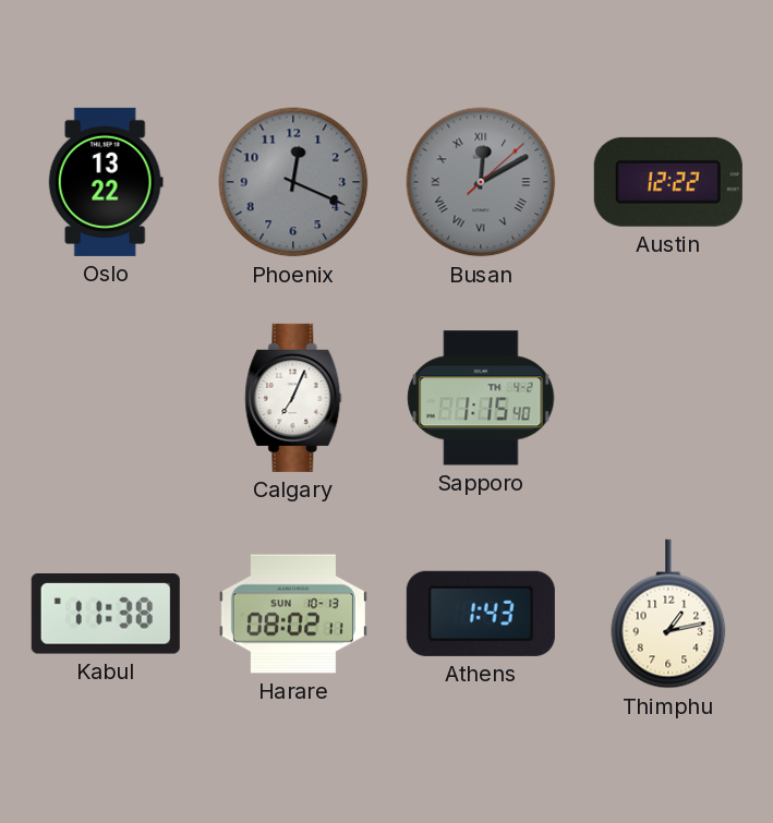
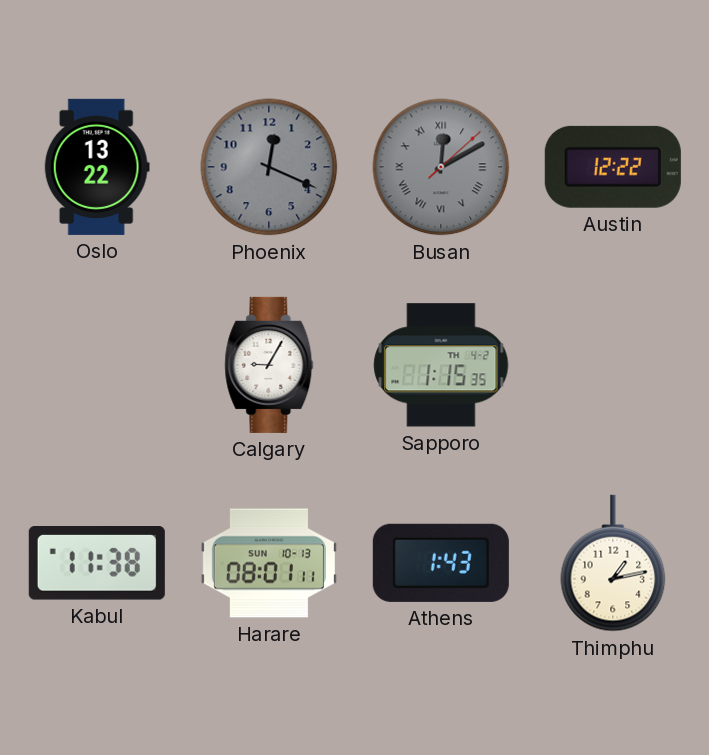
Calgary: 7:04 -> 9:05 (269, 365)
Sapporo: 1:15:40 -> 1:15:35 (441, 365)
Harare: 08:02 -> 08:01 (269, 563)
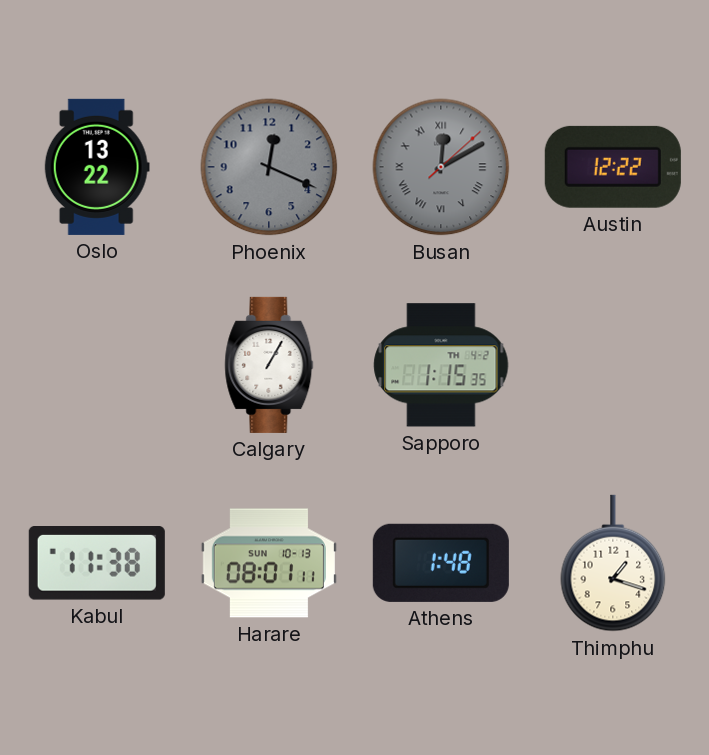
Calgary: 9:05 -> 1:05 (269, 365)
Athens: 1:43 -> 1:48 (441, 563)
Thimphu: 1:13 -> 1:18 (613, 563)
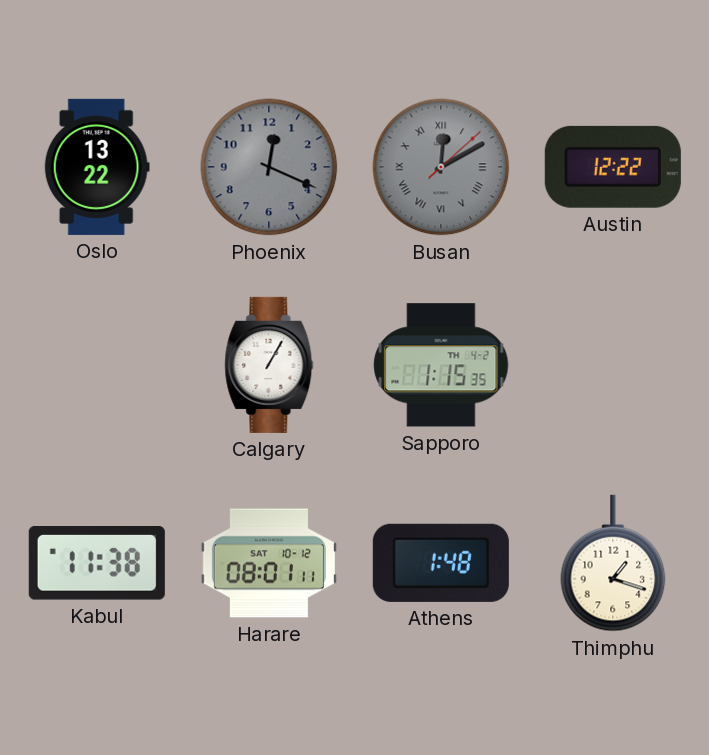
Harare date: SUN 10-13 -> SAT 10-12 (269, 563)
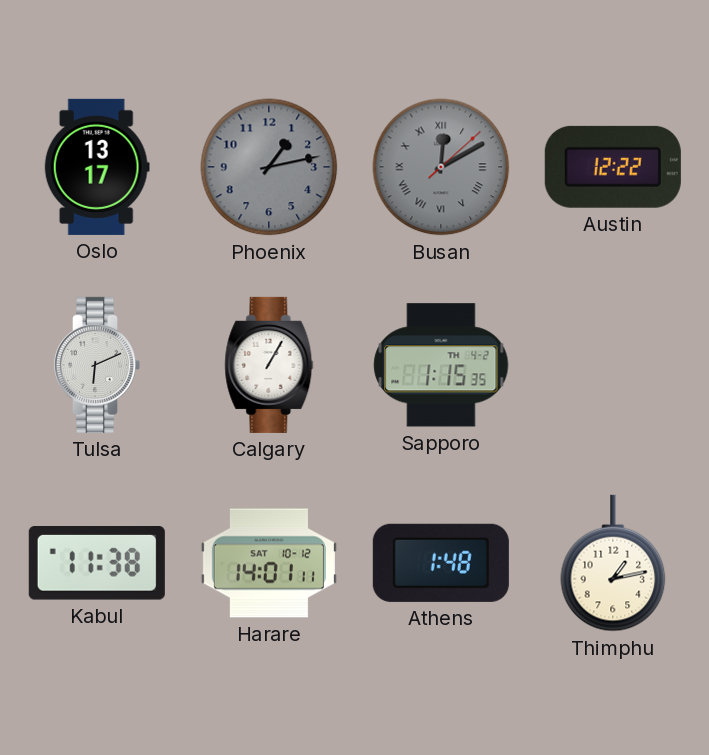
Oslo: 13:22 -> 13:17 (97, 167)
Phoenix: 12:19 -> 1:13 (269, 167)
Tulsa: none -> 6:11 (97, 365)
Harare: 08:01 -> 14:01 (269, 563)
Thimphu: 1:18 -> 1:13 (613, 563)
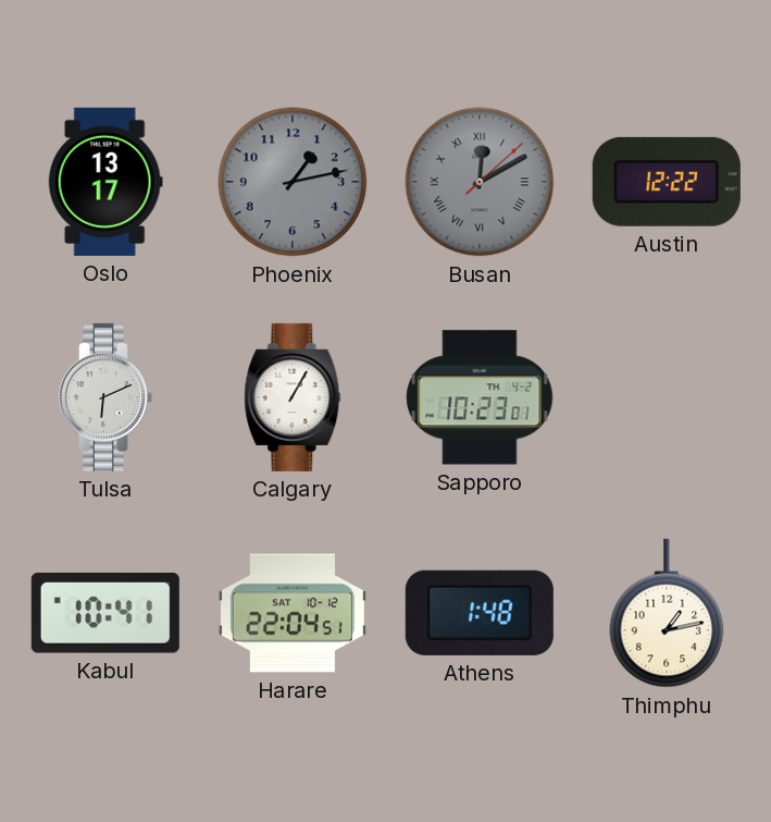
Sapporo: 1:15 -> 10:23 (480, 397)
Kabul: 11:38 -> 10:41 (105, 614)
Harare: 14:01 -> 22:04 (293, 613)
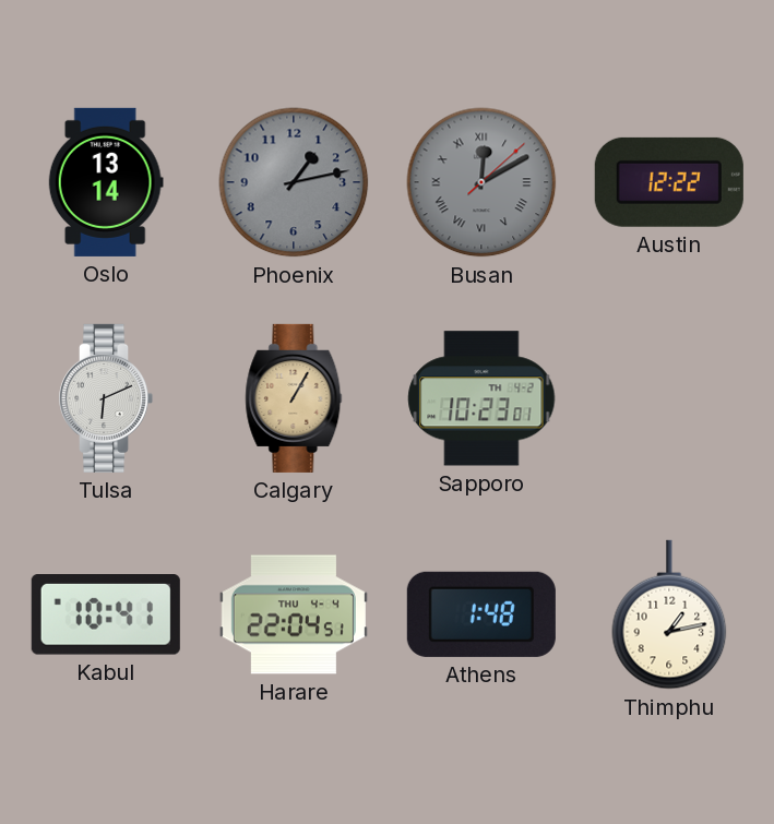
Oslo: 13:17 -> 13:14 (106, 182)
Calgary dial: white -> champagne (294, 398)
Harare date: SAT 10-12 -> THU 4-4 (294, 614)
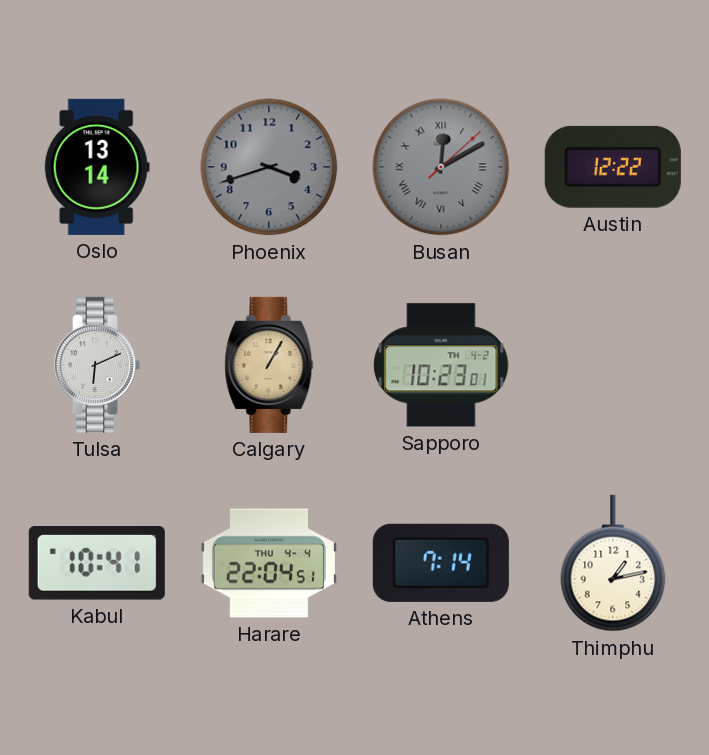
Phoenix: 1:13 -> 3:42 (269, 167)
Athens: 1:48 -> 7:14 (441, 563)
